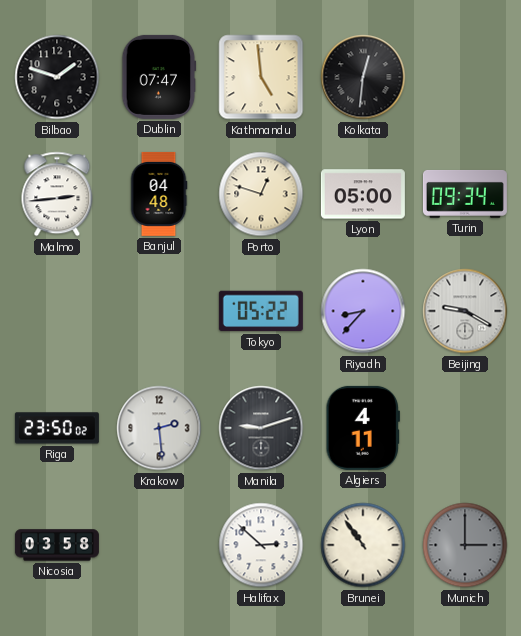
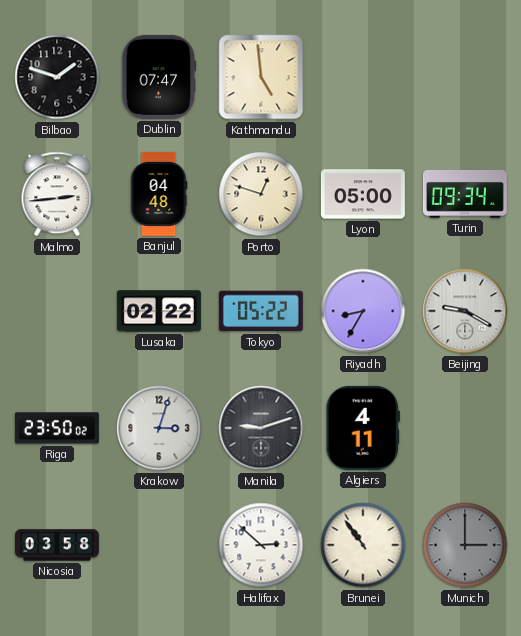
Kolkata: 12:31 -> none (363, 77)
Lusaka: none -> 02:22 (159, 311)
Riyadh: 8:37 -> 8:35 (363, 311)
Krakow: 2:29 -> 3:03 (159, 428)
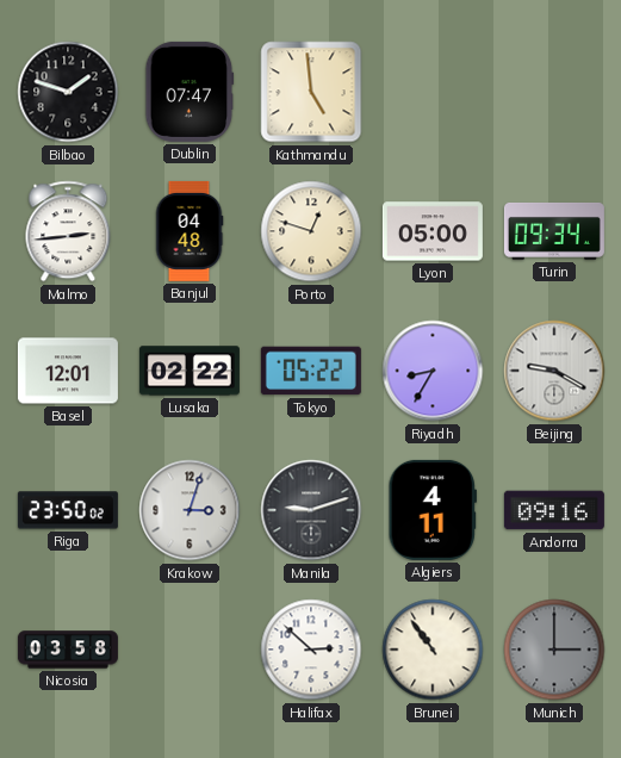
Basel: none -> 12:01 (68, 371)
Andorra: none -> 09:16 (554, 510)
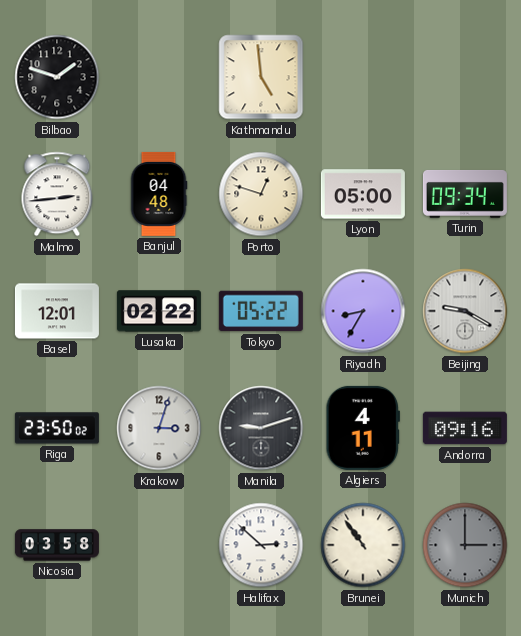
Dublin: 07:47 -> none (190, 92)
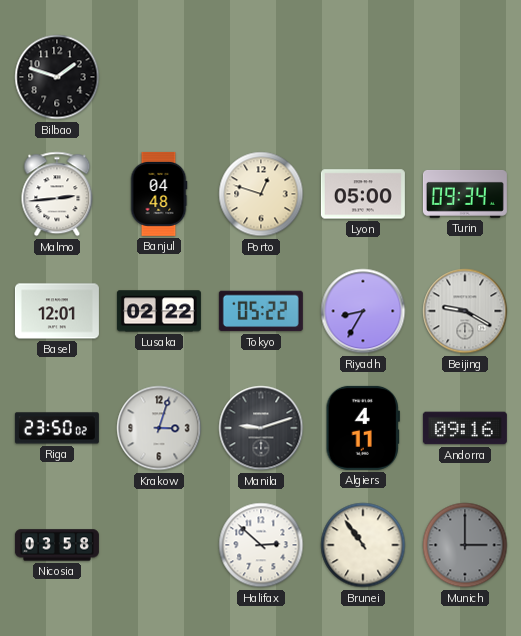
Kathmandu: 4:59 -> none (261, 77)
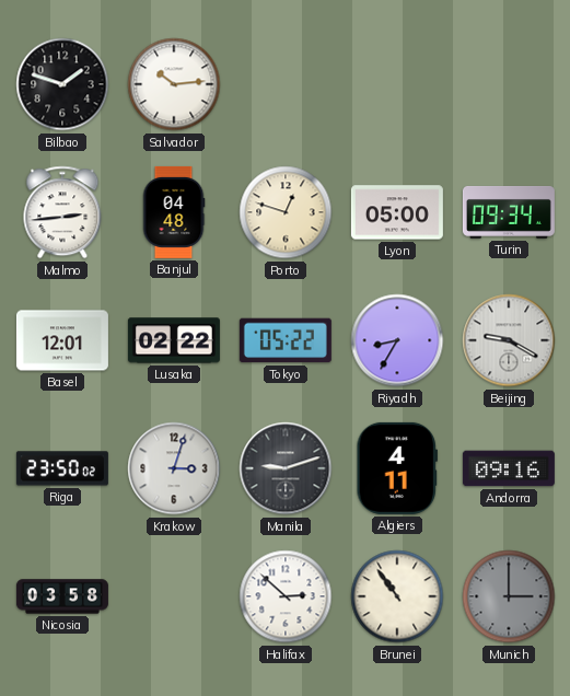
Salvador: none -> 10:14 (174, 84)
